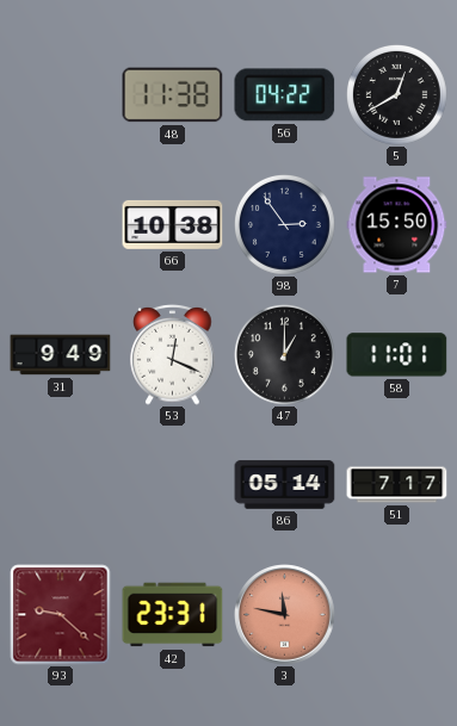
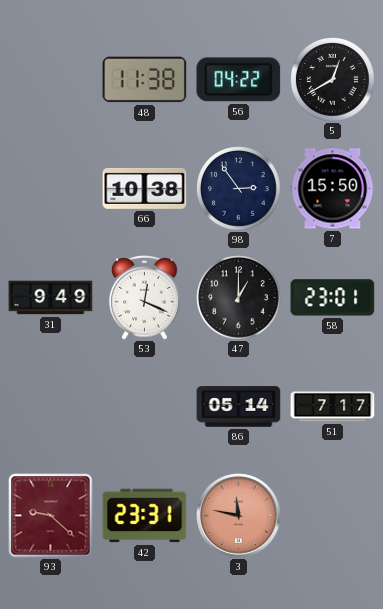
58: 11:01 -> 23:01 (333, 298)
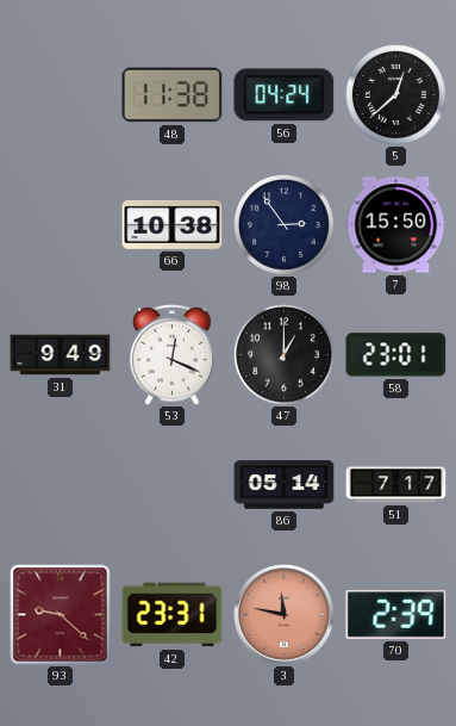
56: 04:22 -> 04:24 (285, 95)
5: 12:40 -> 12:38 (396, 95)
70: none -> 2:39 (396, 615)
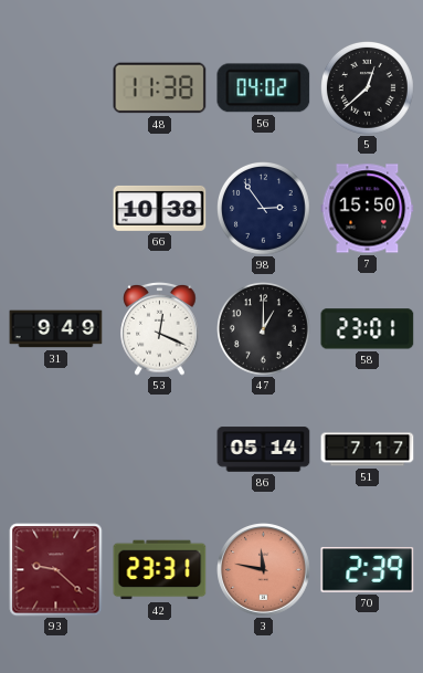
56: 04:24 -> 04:02 (264, 88)
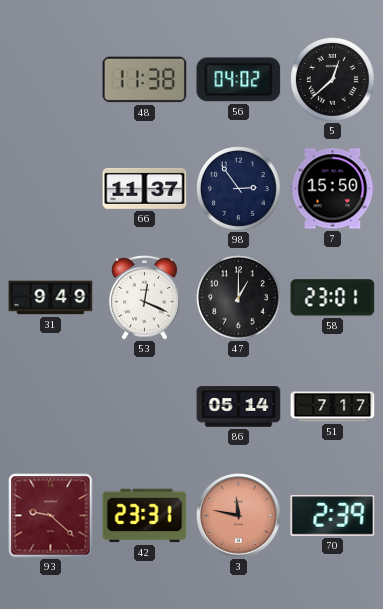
66: 10:38 -> 11:37 (145, 188)
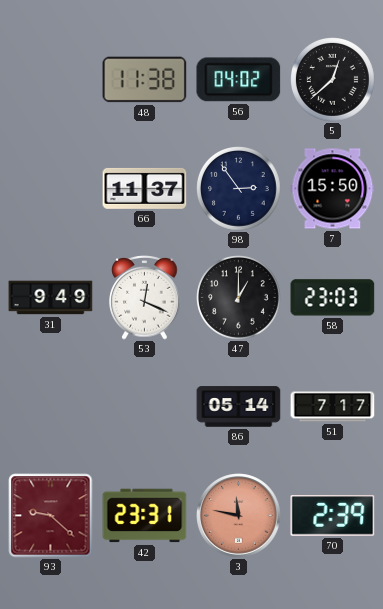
58: 23:01 -> 23:03 (333, 298)
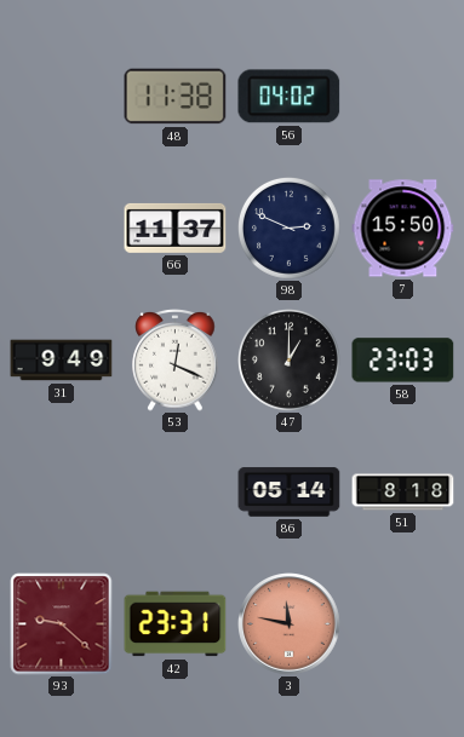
5: 12:38 -> none (333, 80)
98: 2:54 -> 2:49 (290, 229)
51: 7:17 -> 8:18 (403, 493)
70: 2:39 -> none (333, 516)
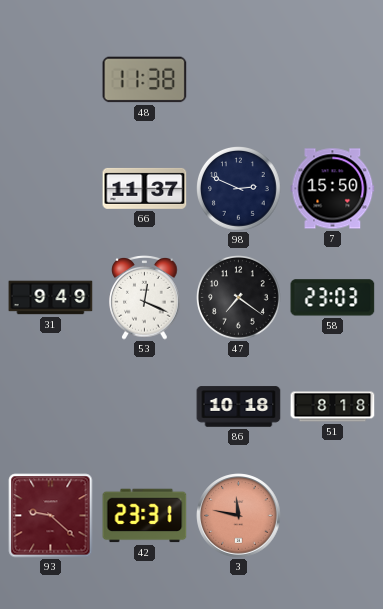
56: 04:02 -> none (290, 97)
47: 1:00 -> 7:21 (239, 298)
86: 05:14 -> 10:18 (239, 407)
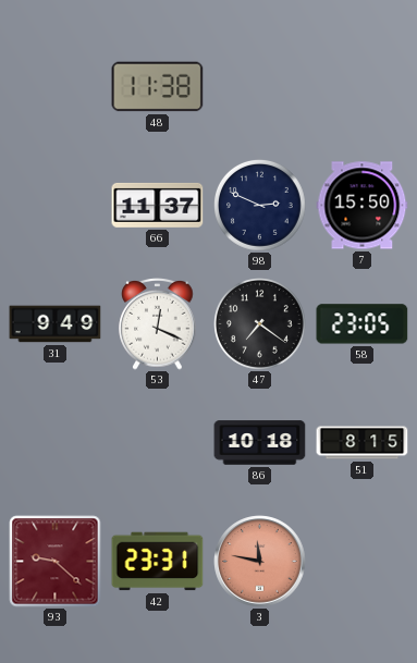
58: 23:03 -> 23:05 (363, 324)
51: 8:18 -> 8:15 (363, 443)
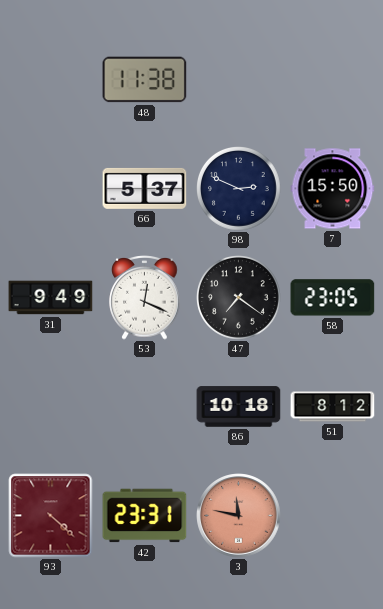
66: 11:37 -> 5:37 (145, 188)
51: 8:15 -> 8:12 (333, 407)
93: 9:22 -> 4:22 (51, 516)
